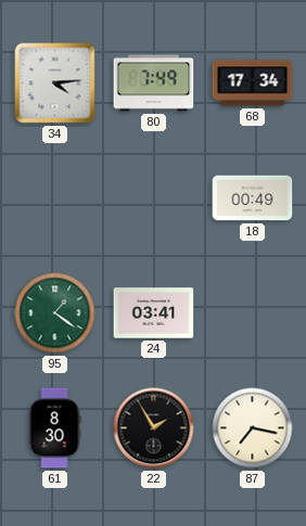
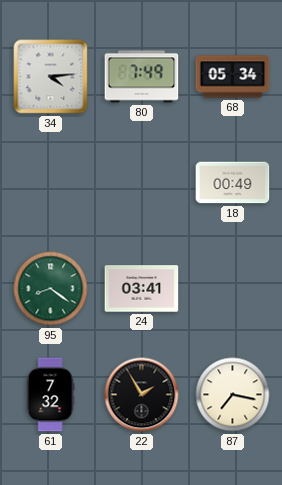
68: 17:34 -> 05:34 (233, 77)
95: 1:21 -> 8:21 (51, 289)
61: 8:30 -> 7:32 (50, 395)
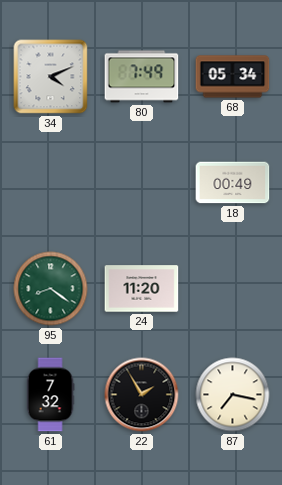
34: 4:14 -> 4:11 (51, 77)
24: 03:41 -> 11:20 (142, 289)
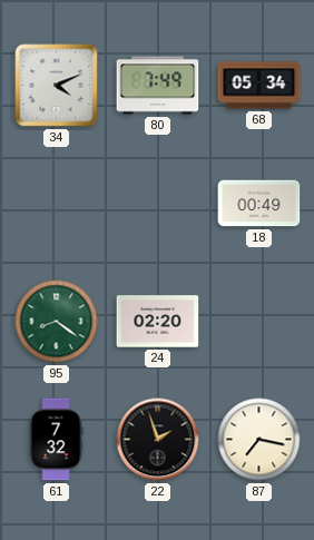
24: 11:20 -> 02:20 (158, 322)
22: 1:55 -> 1:57 (158, 440)
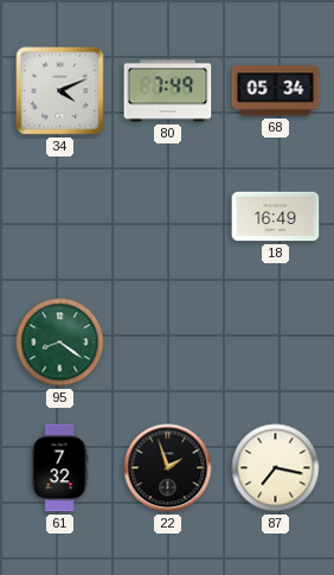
18: 00:49 -> 16:49 (276, 217)
24: 02:20 -> none (158, 322)
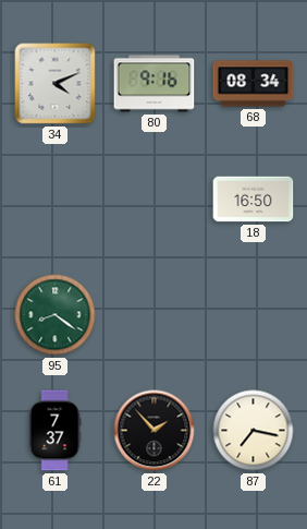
80: 7:49 -> 9:16 (155, 84)
68: 05:34 -> 08:34 (254, 84)
18: 16:49 -> 16:50 (254, 200)
61: 7:32 -> 7:37 (54, 431)
22: 1:57 -> 1:53 (155, 431)
